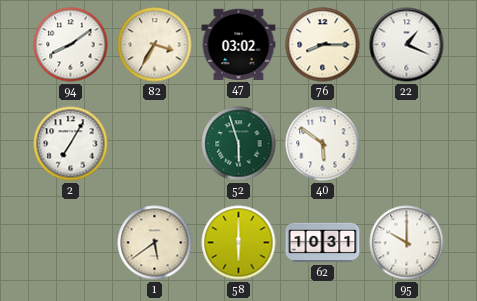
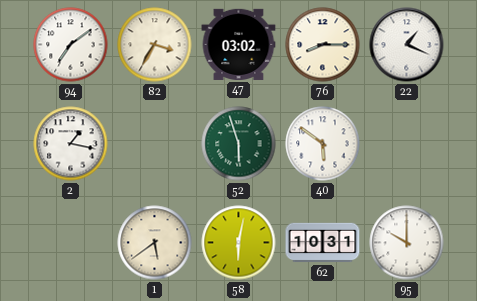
94: 8:09 -> 7:09 (71, 45)
2: 7:05 -> 1:17 (71, 144)
58: 6:00 -> 6:02 (239, 243)
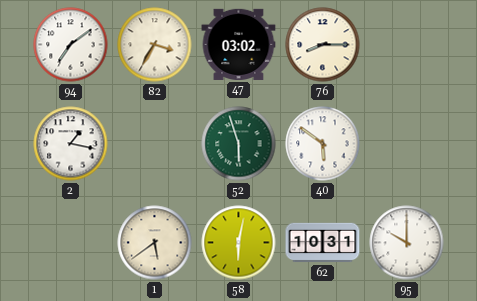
22: 1:19 -> none (407, 45)
